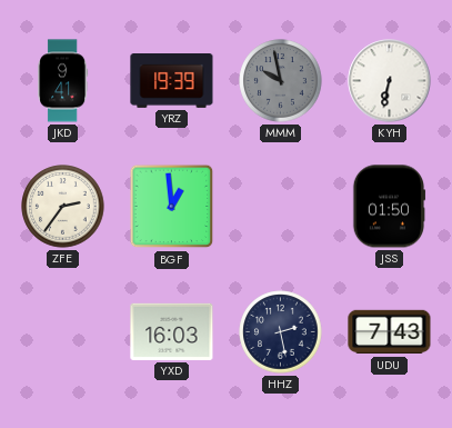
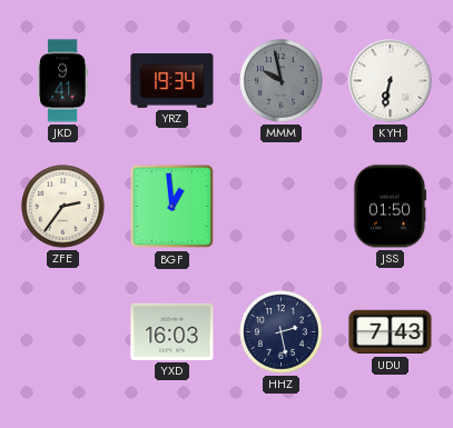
YRZ: 19:39 -> 19:34 (173, 81)
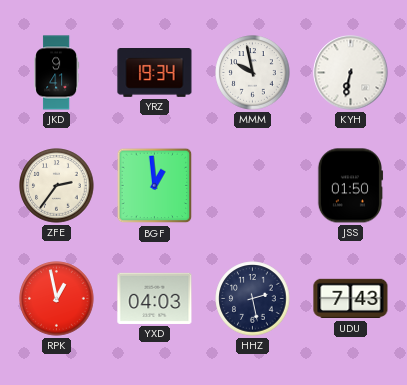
MMM dial: grey -> white (253, 73)
RPK: none -> 12:58 (57, 299)
YXD: 16:03 -> 04:03 (155, 298)
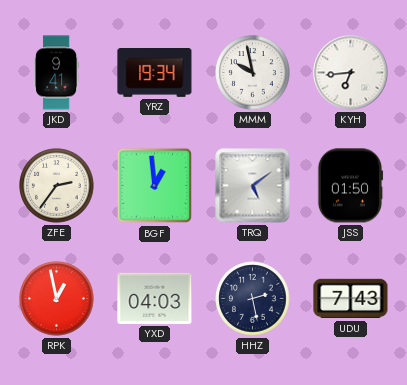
KYH: 6:32 -> 6:44 (351, 73)
TRQ: none -> 5:09 (253, 186)
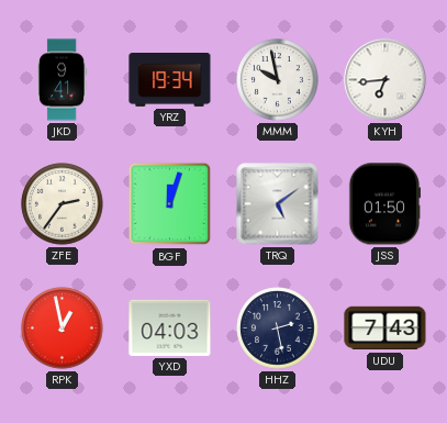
BGF: 12:59 -> 12:03 (170, 204)
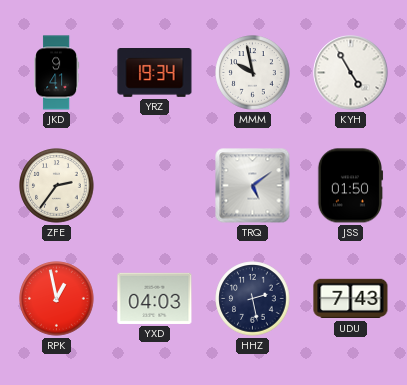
KYH: 6:44 -> 4:55 (351, 73)
BGF: 12:03 -> none (170, 204)
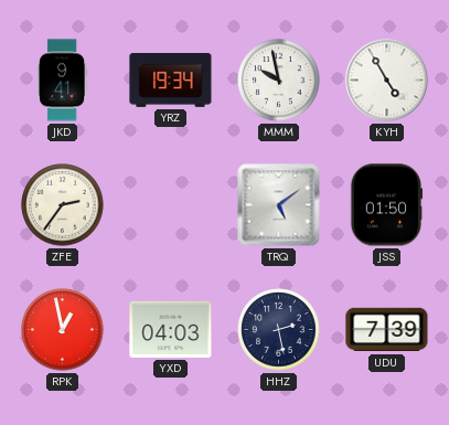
UDU: 7:43 -> 7:39 (387, 330)
